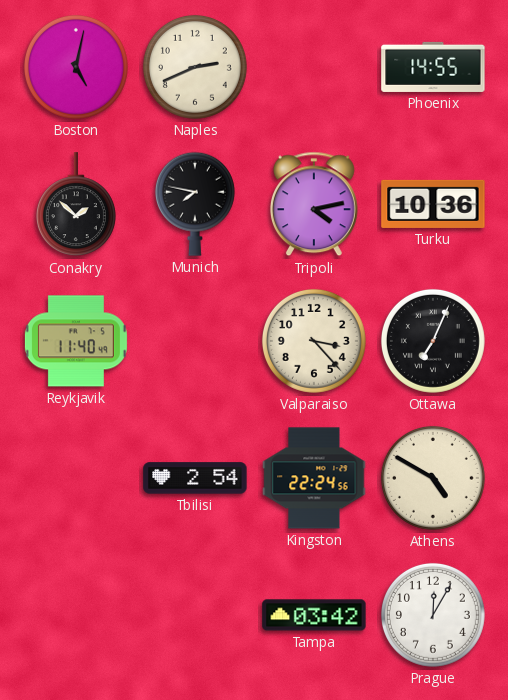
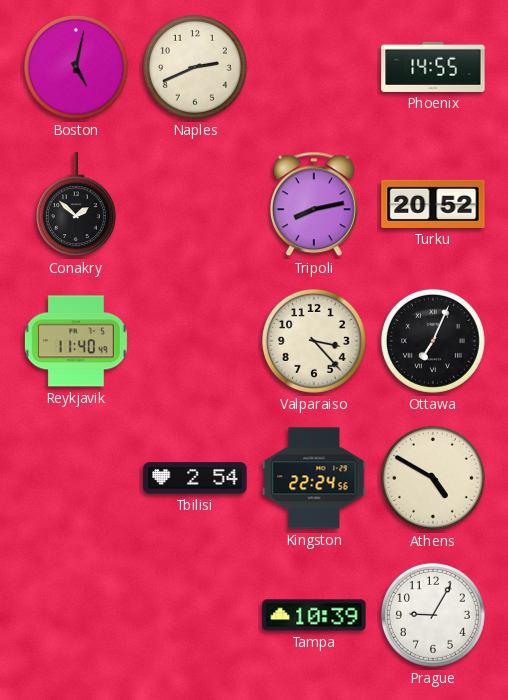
Munich: 7:47 -> none (195, 204)
Tripoli: 4:13 -> 8:13 (314, 204)
Turku: 10:36 -> 20:52 (433, 204)
Tampa: 03:42 -> 10:39 (314, 615)
Prague: 12:05 -> 9:05 (433, 615)
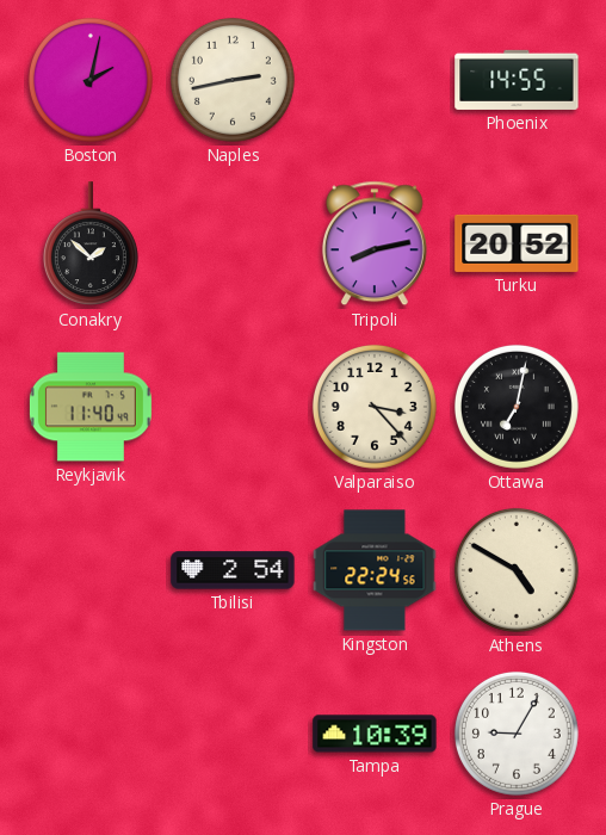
Boston: 5:02 -> 2:02 (91, 80)
Naples: 2:41 -> 2:43 (233, 80)
Ottawa: 7:04 -> 7:02 (517, 407)
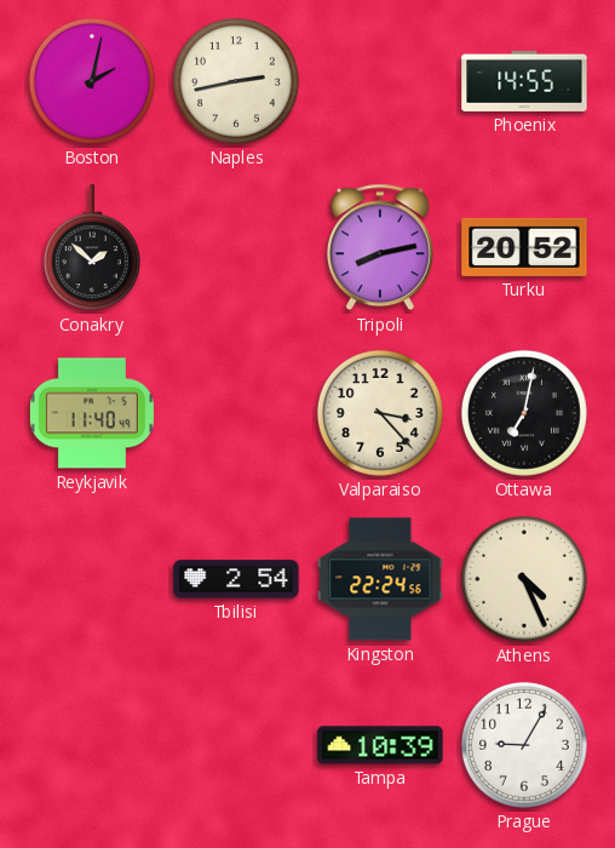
Athens: 4:50 -> 4:26 (524, 579)
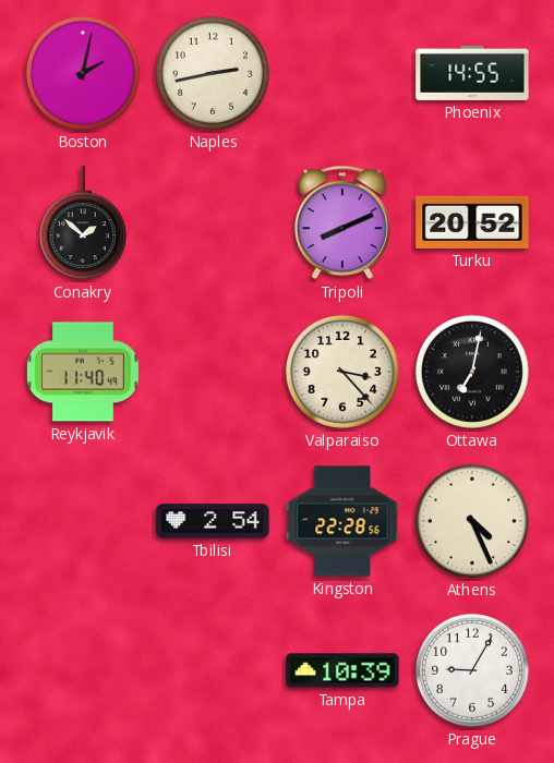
Tripoli: 8:13 -> 8:11 (342, 222)
Kingston: 22:24 -> 22:28 (342, 521)
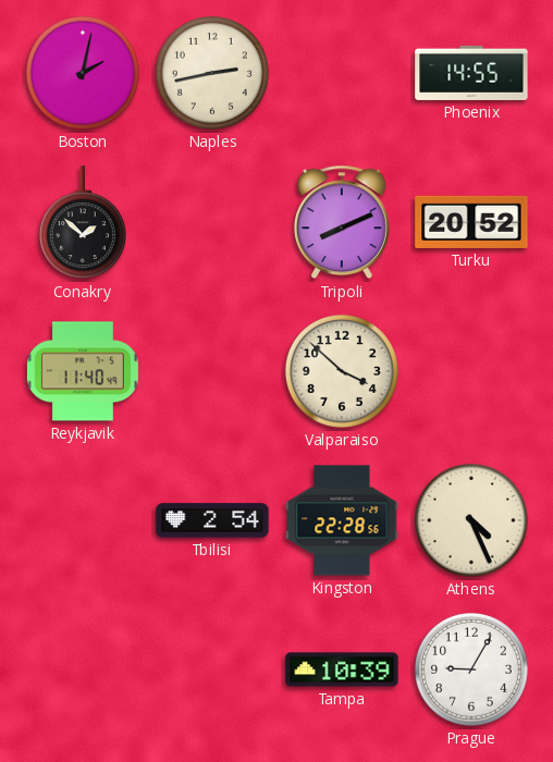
Valparaiso: 3:23 -> 3:52 (342, 371)
Ottawa: 7:02 -> none (472, 372)
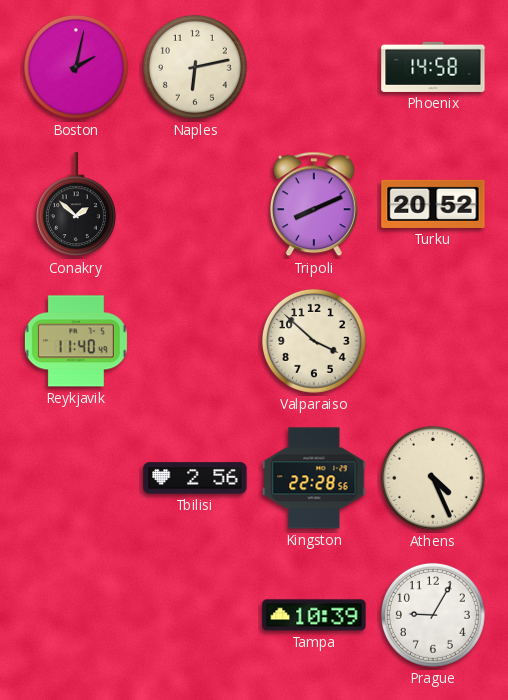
Naples: 2:43 -> 6:13 (195, 67)
Phoenix: 14:55 -> 14:58 (433, 67)
Tbilisi: 2:54 -> 2:56 (195, 478)
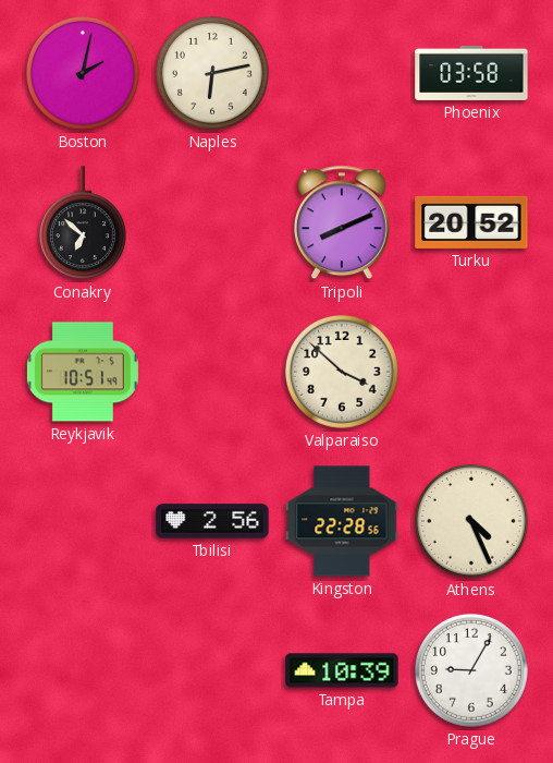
Phoenix: 14:58 -> 03:58 (471, 73)
Conakry: 1:52 -> 6:52 (83, 223)
Reykjavik: 11:40 -> 10:51 (83, 372)
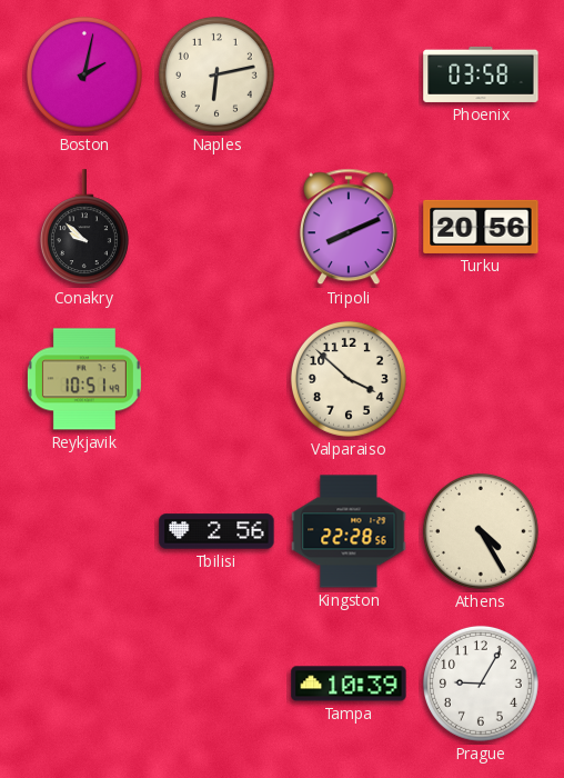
Conakry: 6:52 -> 9:52 (84, 228)
Turku: 20:52 -> 20:56 (481, 227)
Athens: 4:26 -> 4:25 (481, 531)
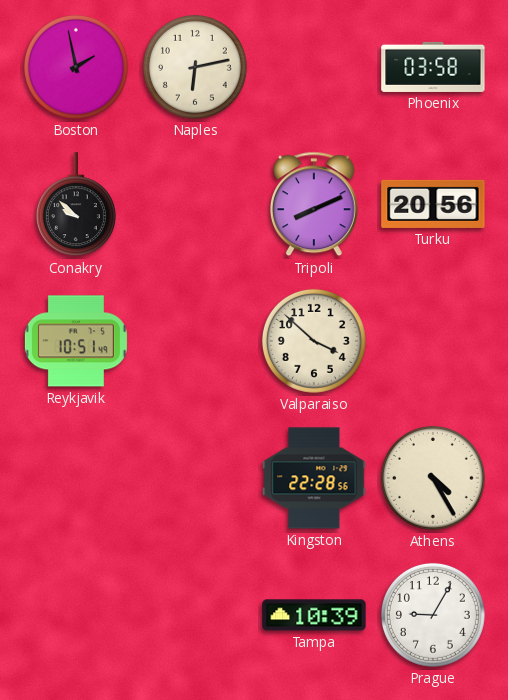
Boston: 2:02 -> 1:58 (76, 67)
Tbilisi: 2:56 -> none (216, 531)
